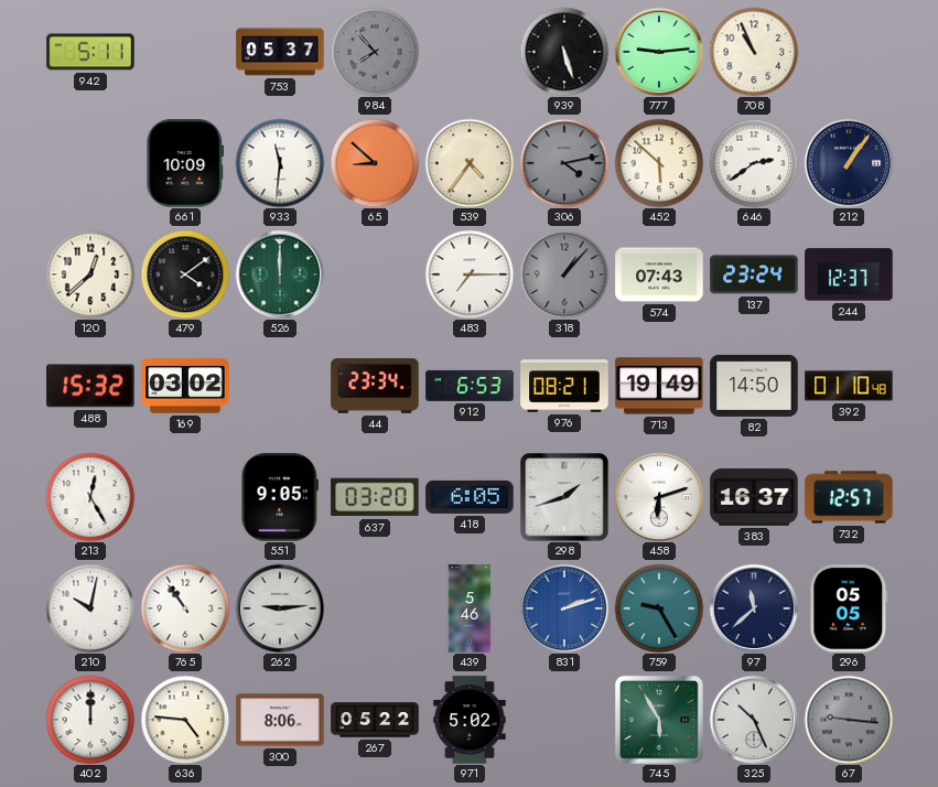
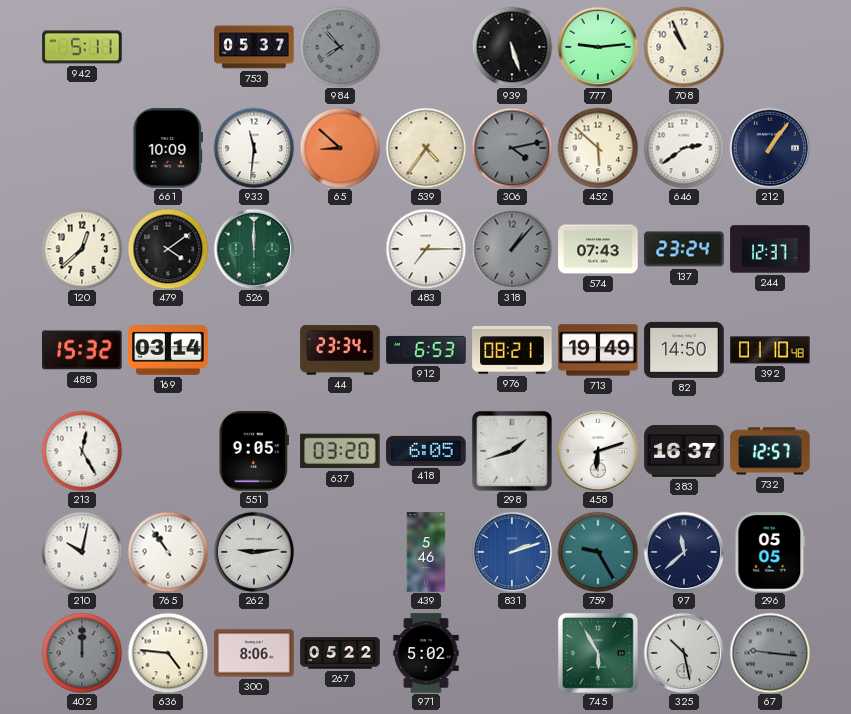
169: 03:02 -> 03:14 (168, 350)
402 dial: white -> grey (82, 653)
325: 10:26 -> 10:28 (684, 653)
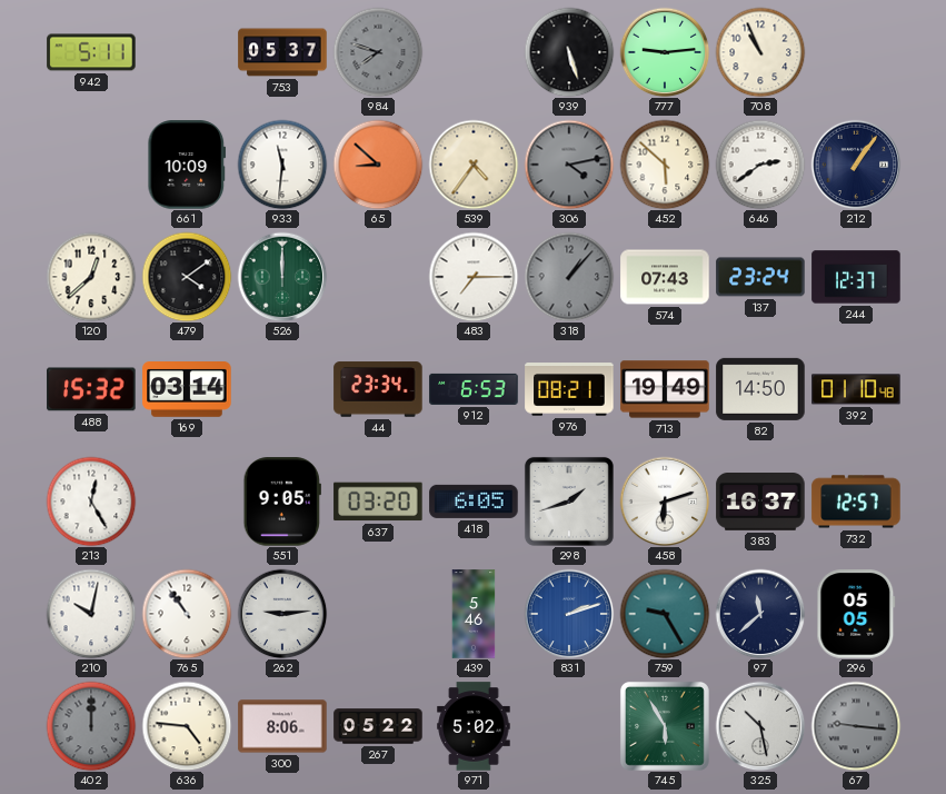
984: 7:53 -> 7:48 (378, 52)
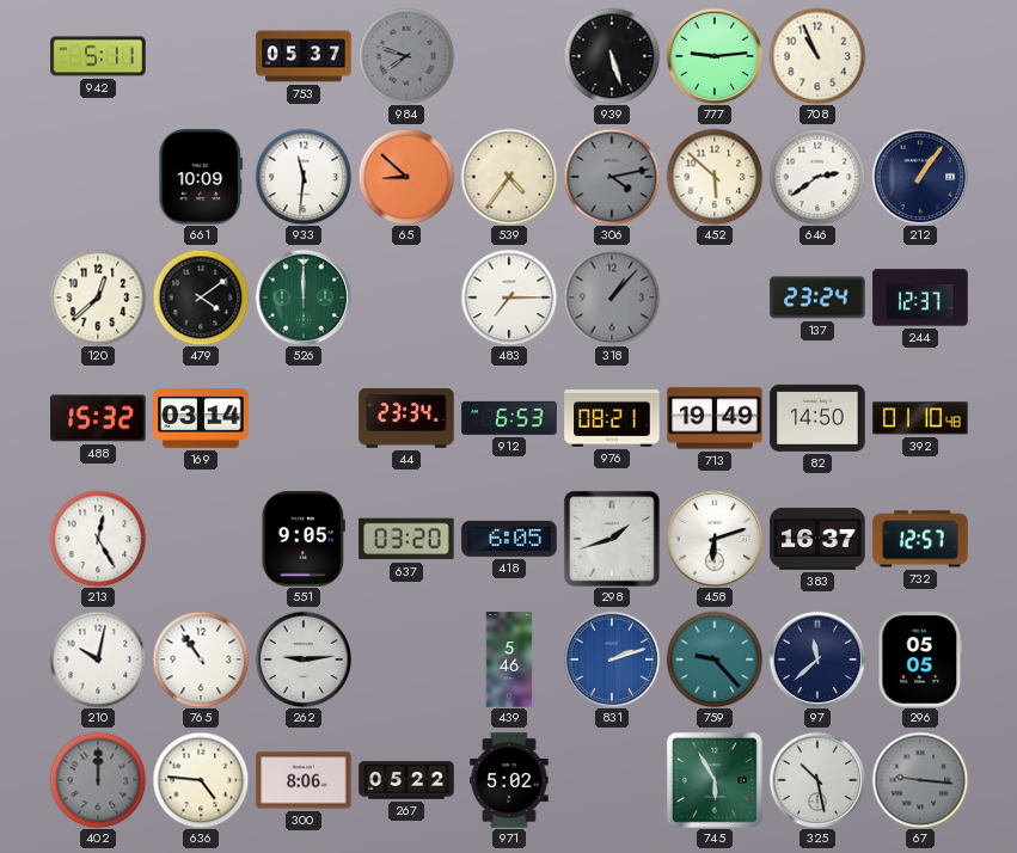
574: 07:43 -> none (665, 277)
759: 9:25 -> 9:23 (715, 659)
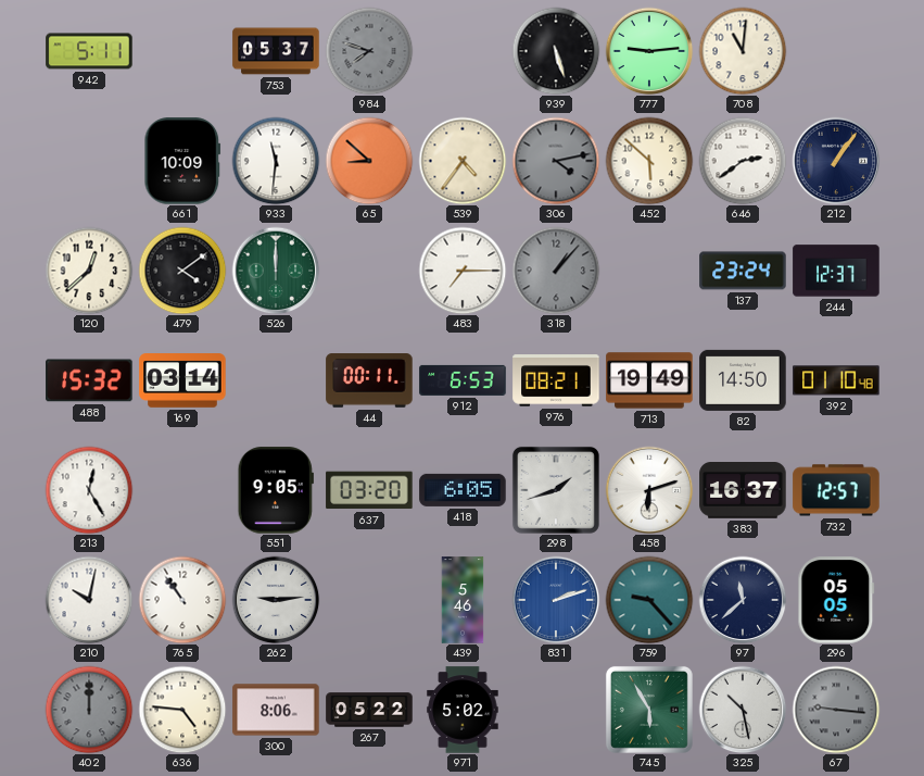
708: 10:56 -> 11:01 (743, 51)
44: 23:34 -> 00:11 (369, 380)
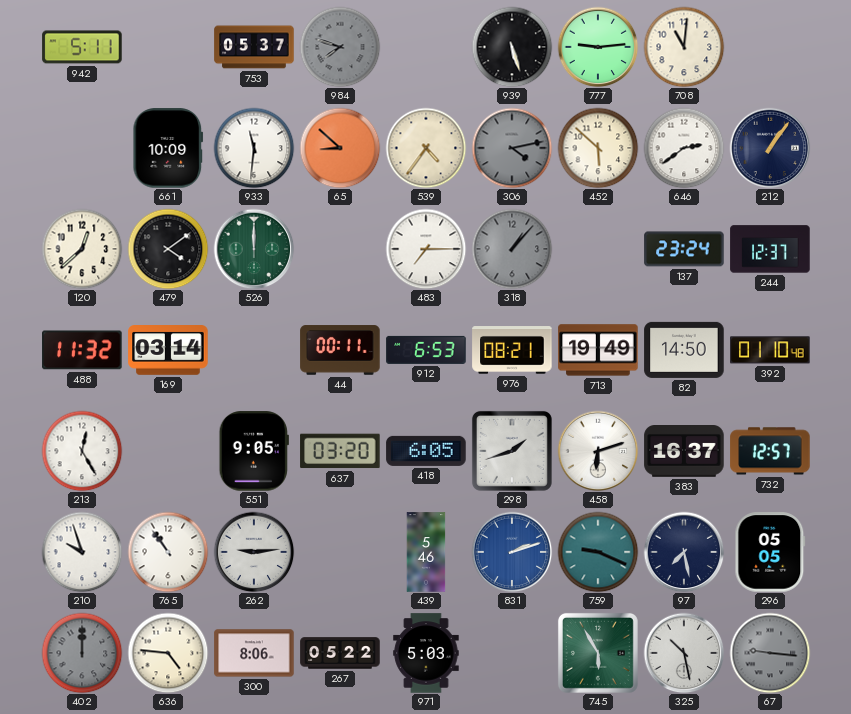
488: 15:32 -> 11:32 (82, 350)
210: 10:02 -> 9:57 (82, 552)
759: 9:23 -> 9:19 (598, 552)
97: 11:38 -> 7:28 (684, 552)
971: 5:02 -> 5:03 (426, 653)
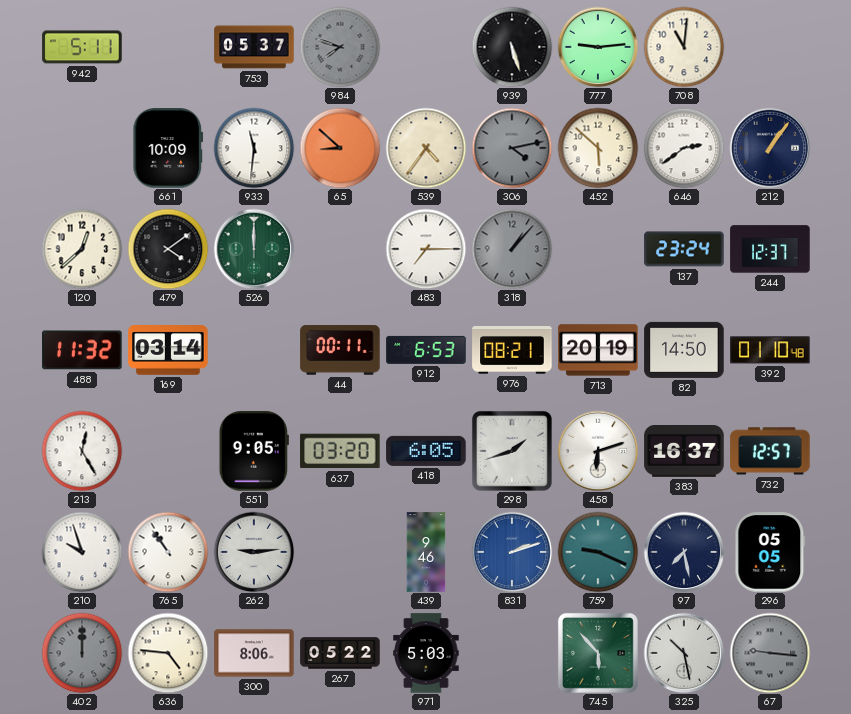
713: 19:49 -> 20:19 (598, 350)
439: 5:46 -> 9:46 (426, 552)
745: 5:55 -> 5:53 (598, 653)
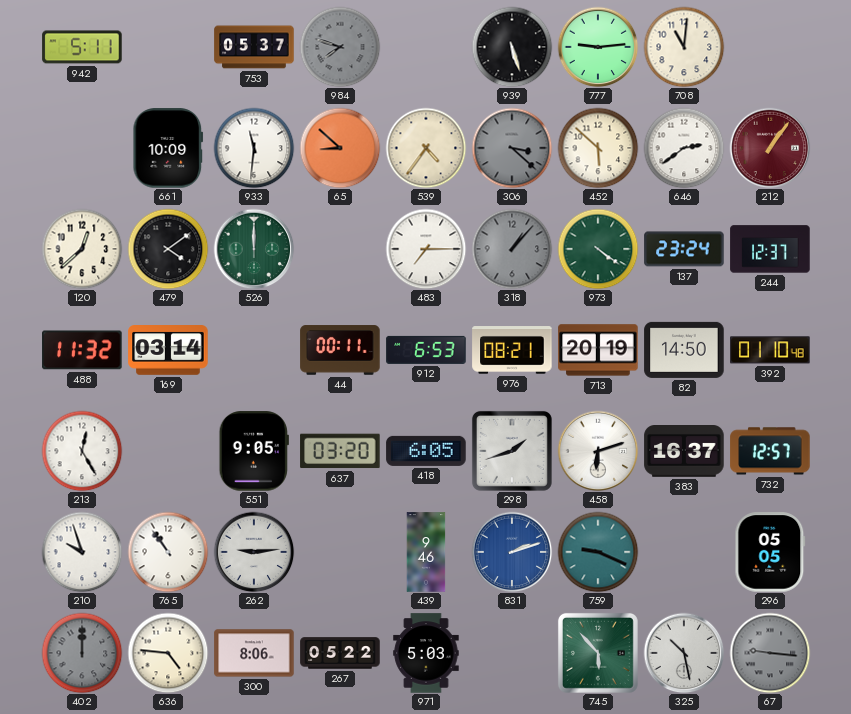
306: 4:13 -> 3:22 (512, 148)
212 dial: navy -> burgundy (770, 148)
973: none -> 4:21 (598, 249)
97: 7:28 -> none (684, 552)
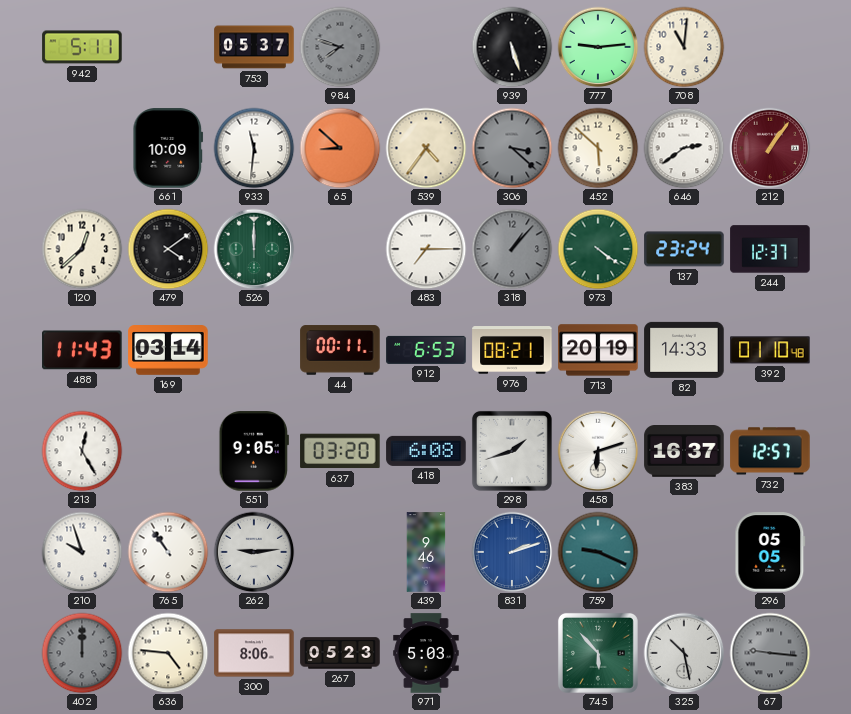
488: 11:32 -> 11:43 (82, 350)
82: 14:50 -> 14:33 (684, 350)
418: 6:05 -> 6:08 (426, 451)
267: 05:22 -> 05:23 (340, 653)
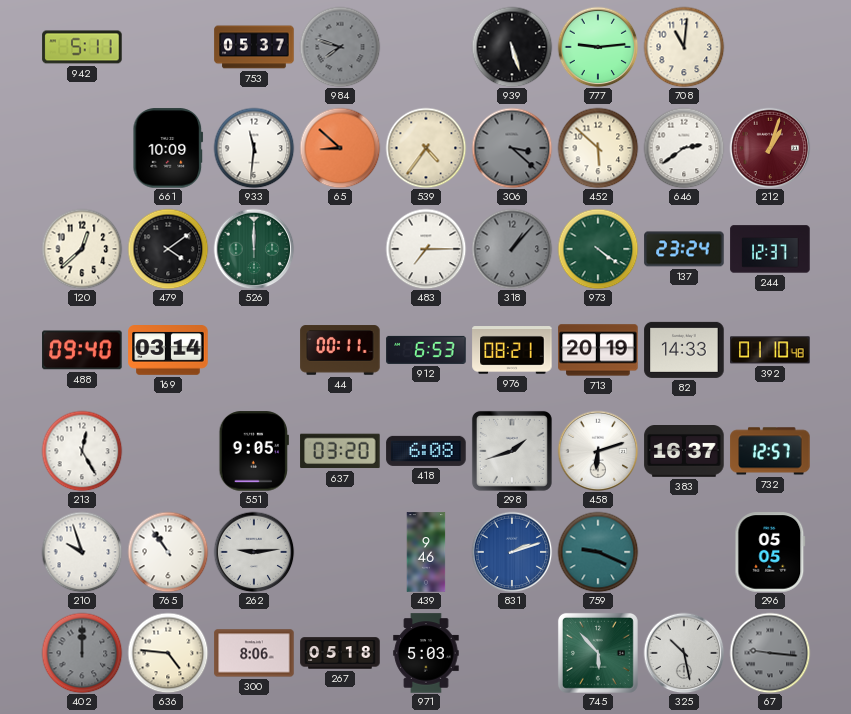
212: 1:06 -> 1:03 (770, 148)
488: 11:43 -> 09:40 (82, 350)
267: 05:23 -> 05:18 (340, 653)
